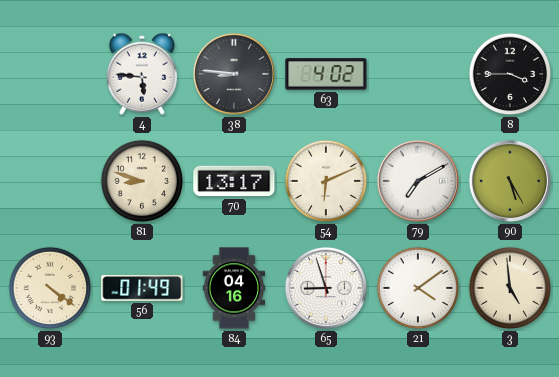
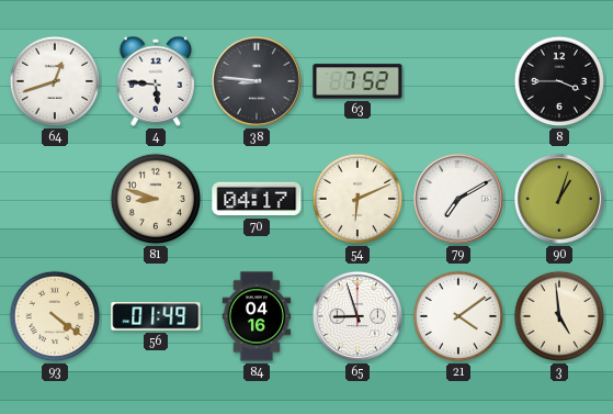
64: none -> 12:42 (55, 81)
63: 4:02 -> 7:52 (357, 81)
70: 13:17 -> 04:17 (257, 199)
90: 5:25 -> 1:03 (559, 199)
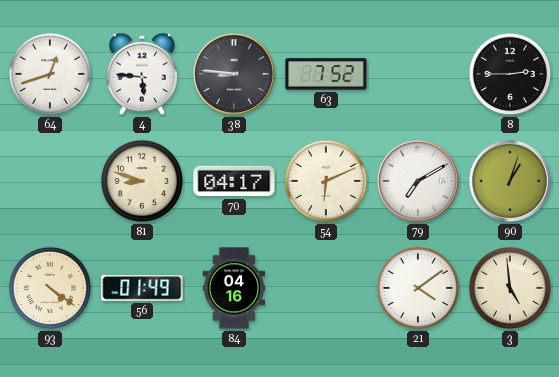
8: 3:45 -> 2:45 (510, 74)
65: 8:57 -> none (357, 316)
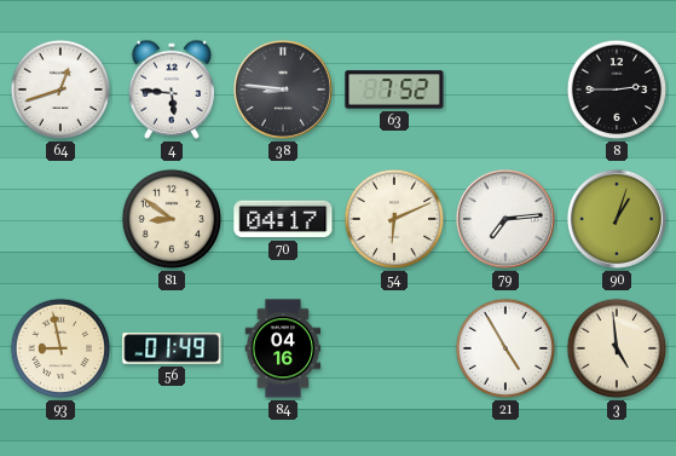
81: 8:48 -> 8:51 (172, 219)
79: 7:10 -> 7:14 (505, 219)
93: 4:21 -> 8:58 (60, 348)
21: 4:09 -> 4:55 (505, 348)
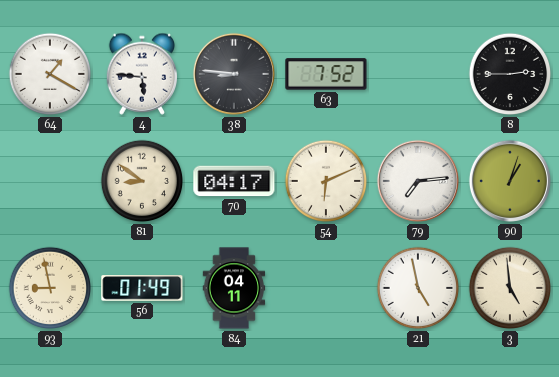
64: 12:42 -> 1:20 (50, 74)
84: 04:16 -> 04:11 (234, 288)
21: 4:55 -> 4:58 (418, 288)
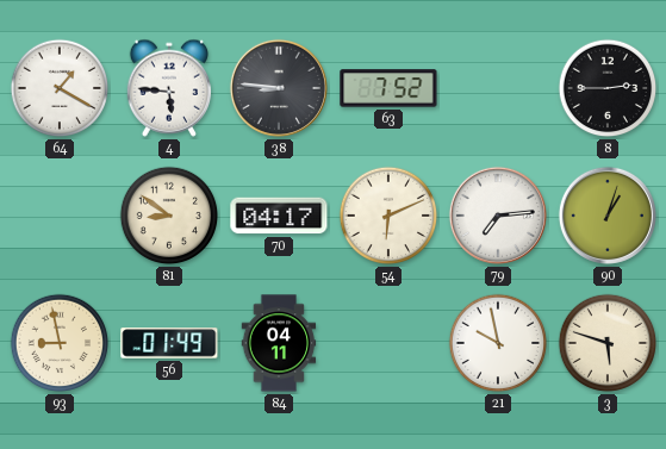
21: 4:58 -> 9:58 (498, 343)
3: 4:59 -> 5:48 (608, 343)
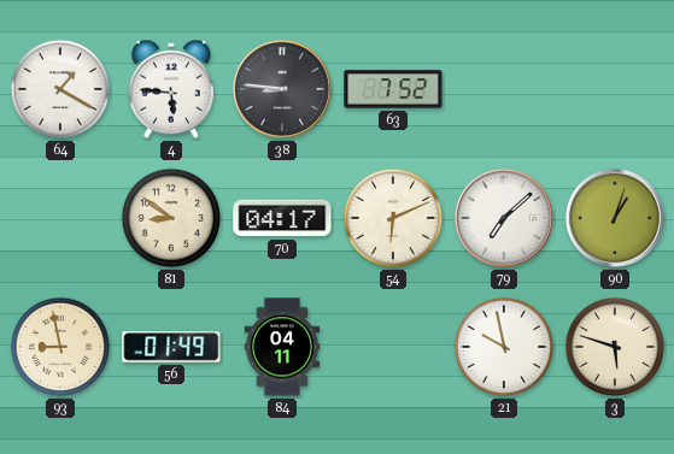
8: 2:45 -> none (608, 88)
79: 7:14 -> 7:08 (504, 218)
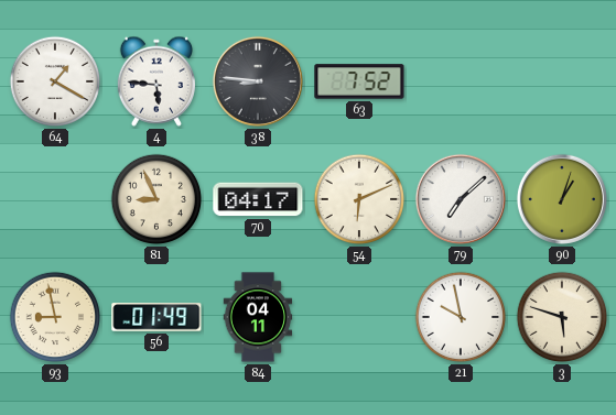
81: 8:51 -> 8:56 (156, 199)
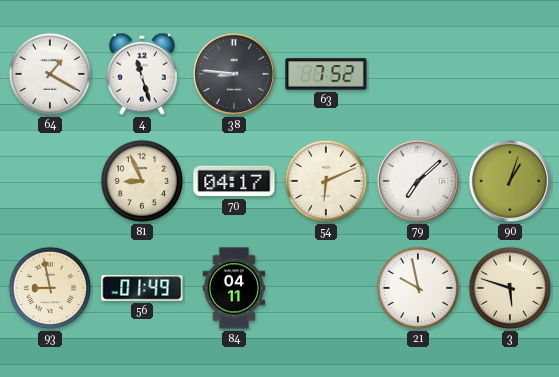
4: 5:46 -> 11:27 (141, 74)
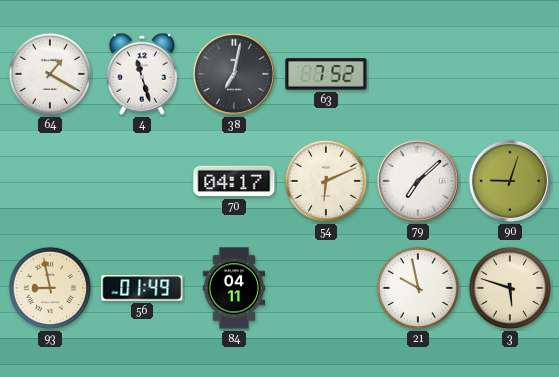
38: 8:46 -> 7:02 (234, 74)
81: 8:56 -> none (142, 181)
90: 1:03 -> 9:03 (510, 181)
